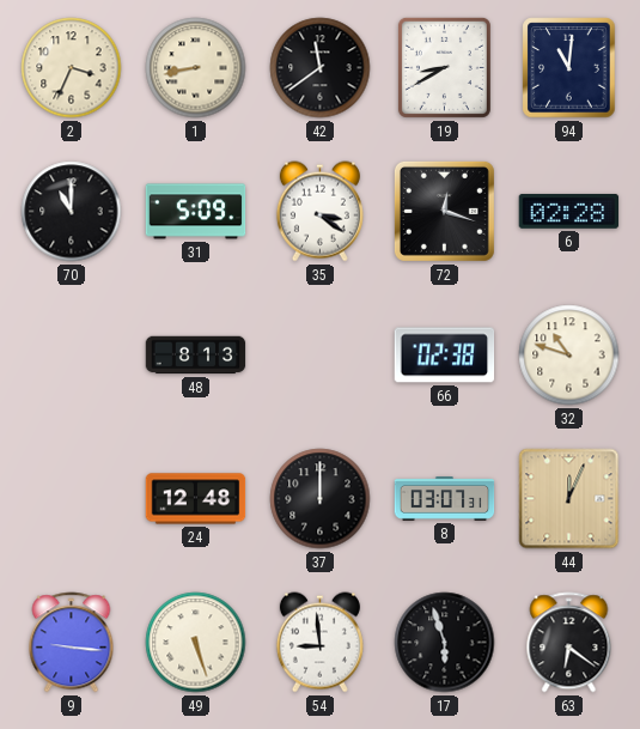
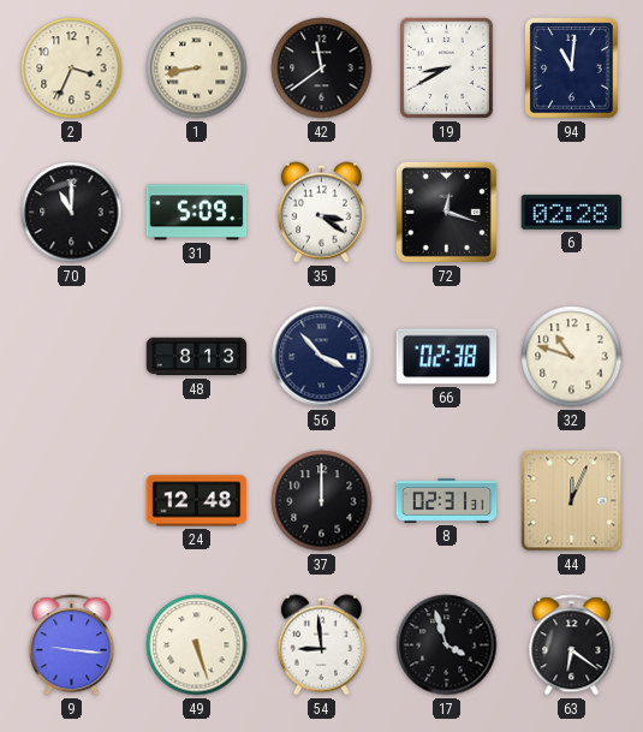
56: none -> 3:53 (322, 357)
8: 03:07 -> 02:31 (447, 501)
17: 5:57 -> 3:57 (447, 645)
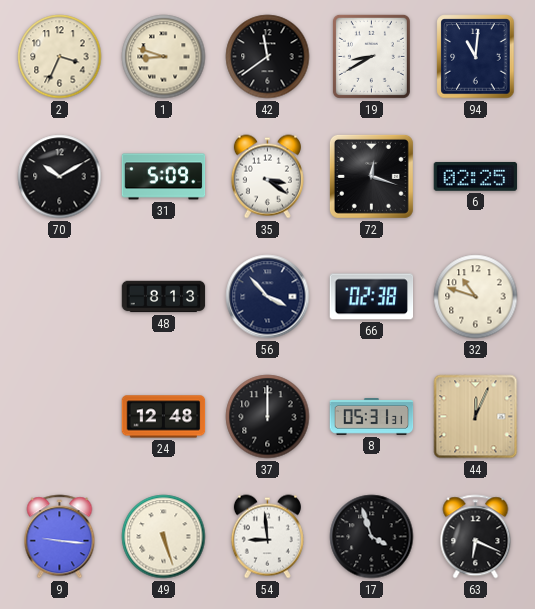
1: 8:43 -> 8:48 (164, 57)
70: 11:00 -> 10:10 (60, 177)
6: 02:28 -> 02:25 (476, 176)
8: 02:31 -> 05:31 (372, 417)
63: 6:21 -> 6:19 (476, 537)
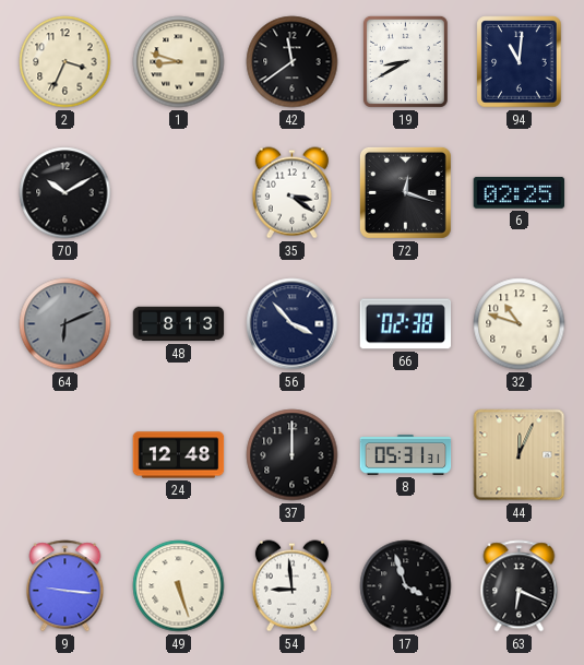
31: 5:09 -> none (164, 177)
64: none -> 6:11 (65, 324)
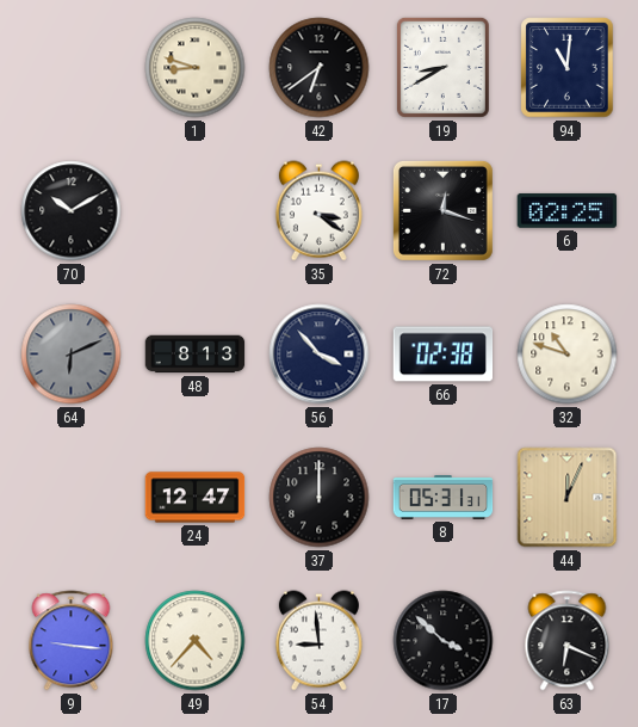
2: 3:34 -> none (65, 62)
42: 11:39 -> 6:39 (320, 68)
24: 12:48 -> 12:47 (196, 498)
49: 5:27 -> 4:37 (196, 641)
17: 3:57 -> 3:52 (444, 641)
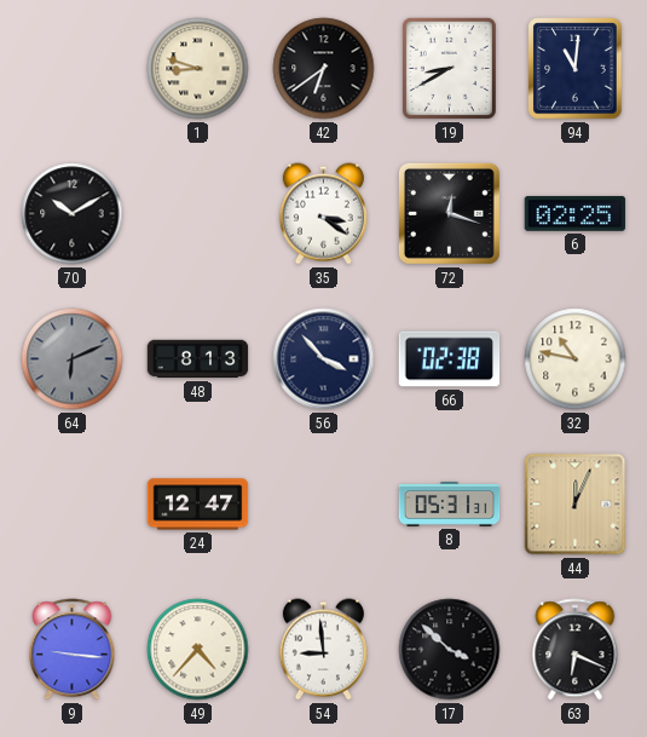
32: 10:48 -> 10:47 (576, 359)
37: 12:00 -> none (320, 498)
